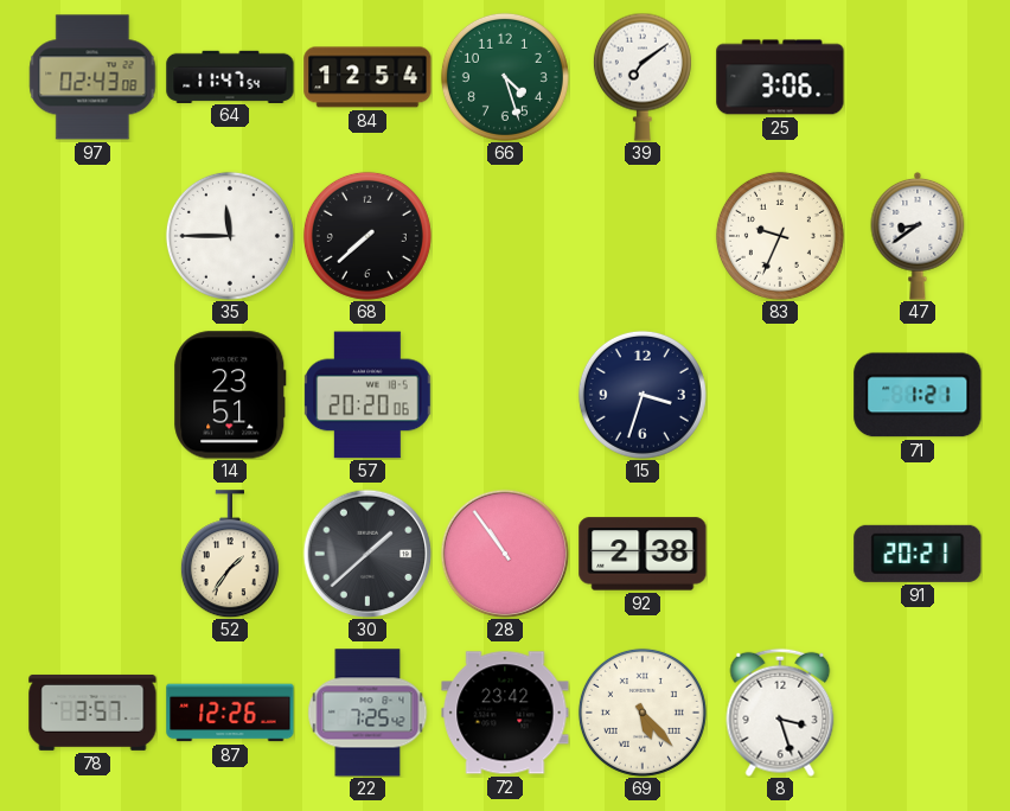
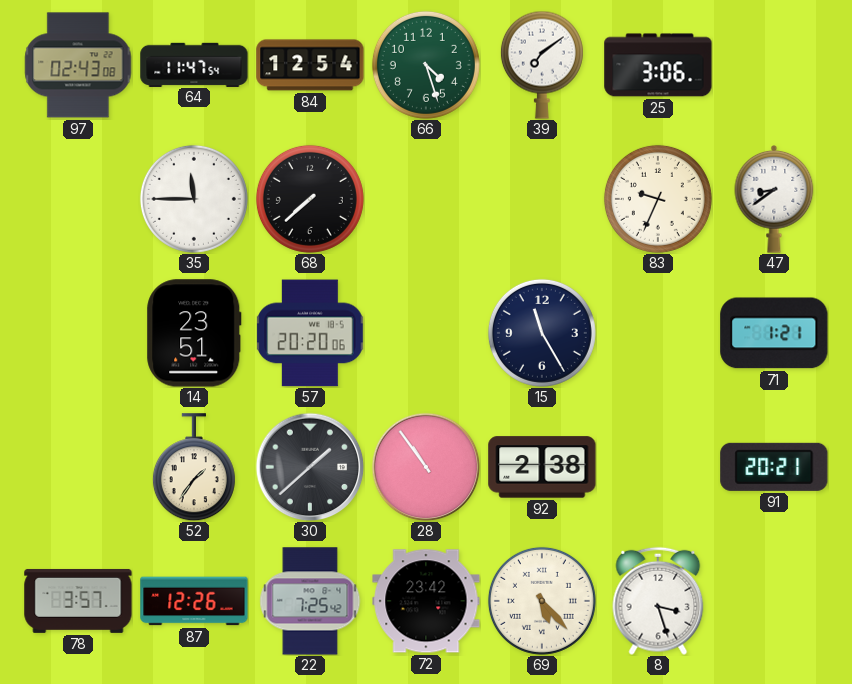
15: 3:33 -> 11:25 (542, 333)
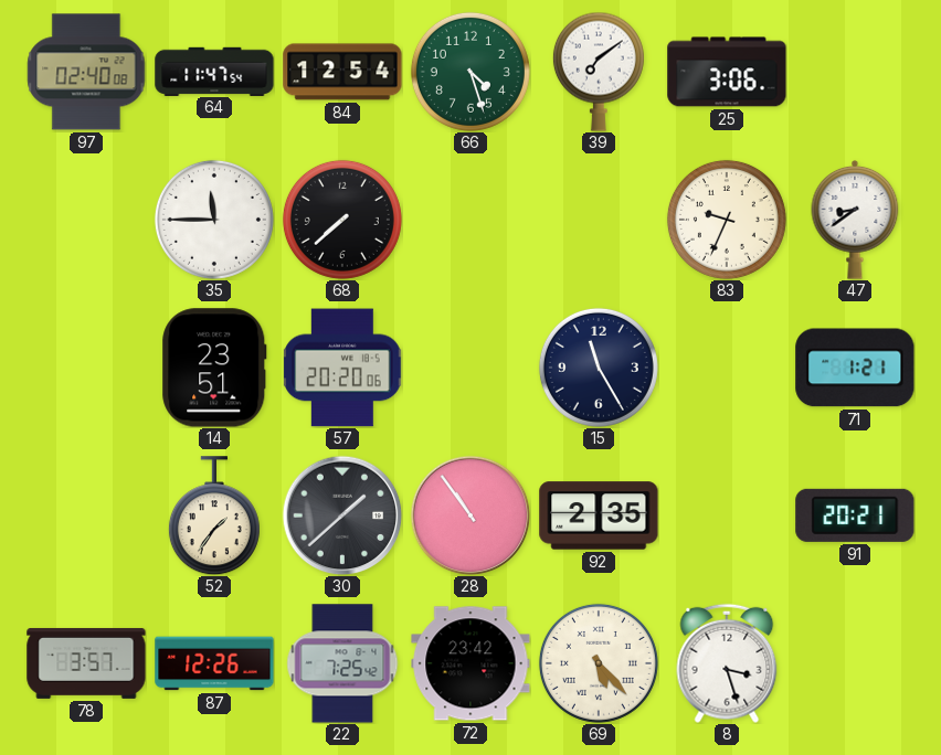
97: 02:43 -> 02:40 (86, 72)
92: 2:38 -> 2:35 (599, 515)
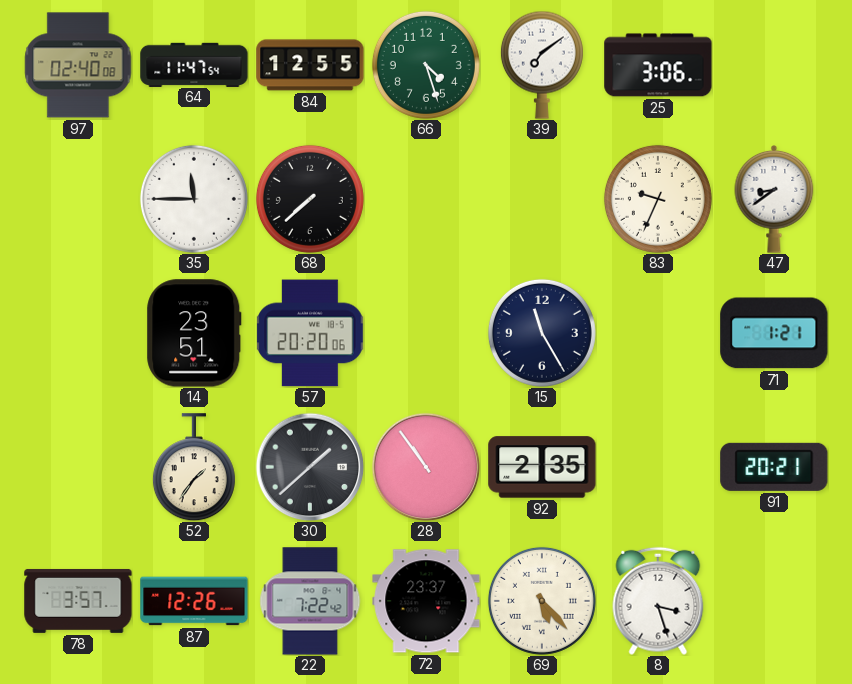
84: 12:54 -> 12:55 (310, 65)
22: 7:25 -> 7:22 (310, 601)
72: 23:42 -> 23:37 (426, 601)
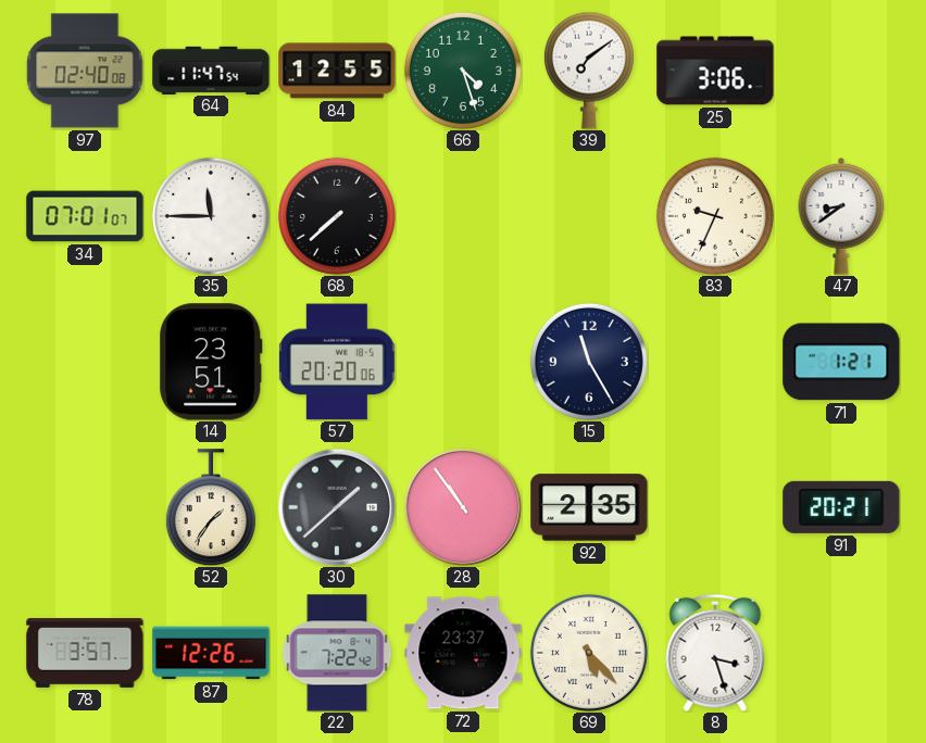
34: none -> 07:01 (85, 216)
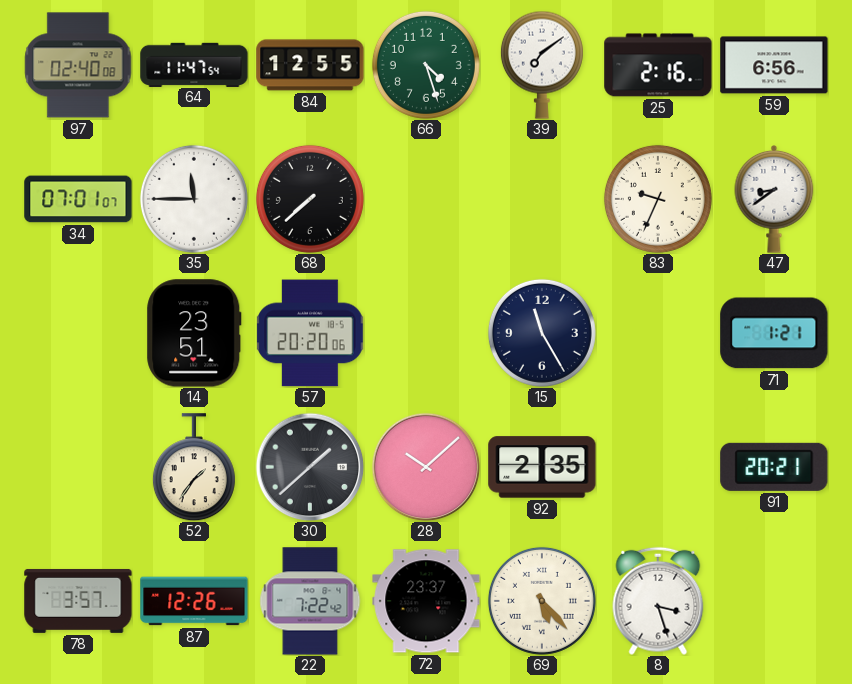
25: 3:06 -> 2:16 (658, 65)
59: none -> 6:56 (774, 65)
28: 10:54 -> 10:08 (426, 467)
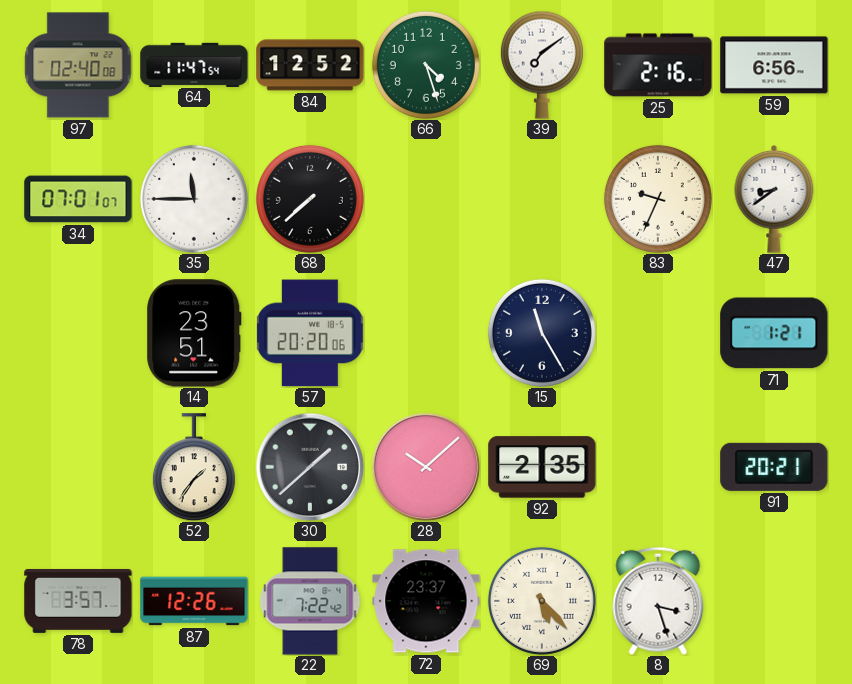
84: 12:55 -> 12:52 (310, 65)
